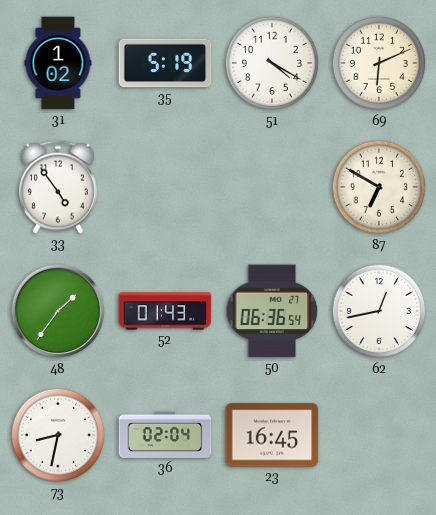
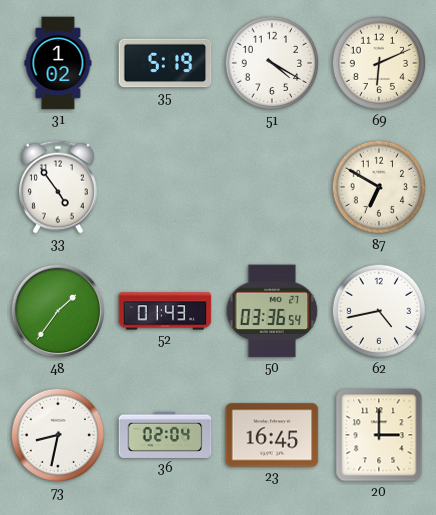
50: 06:36 -> 03:36 (272, 311)
62: 12:43 -> 4:43 (379, 311)
20: none -> 3:00 (379, 435)
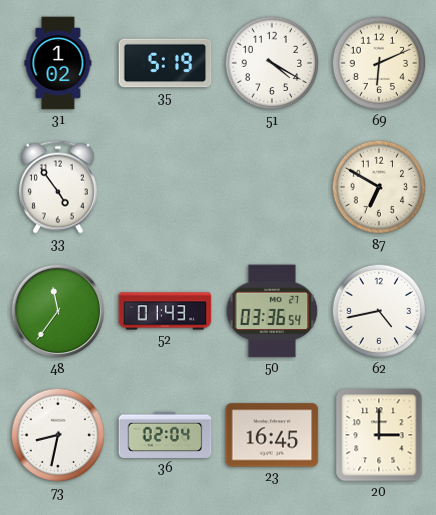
48: 1:36 -> 11:36 (58, 311)
